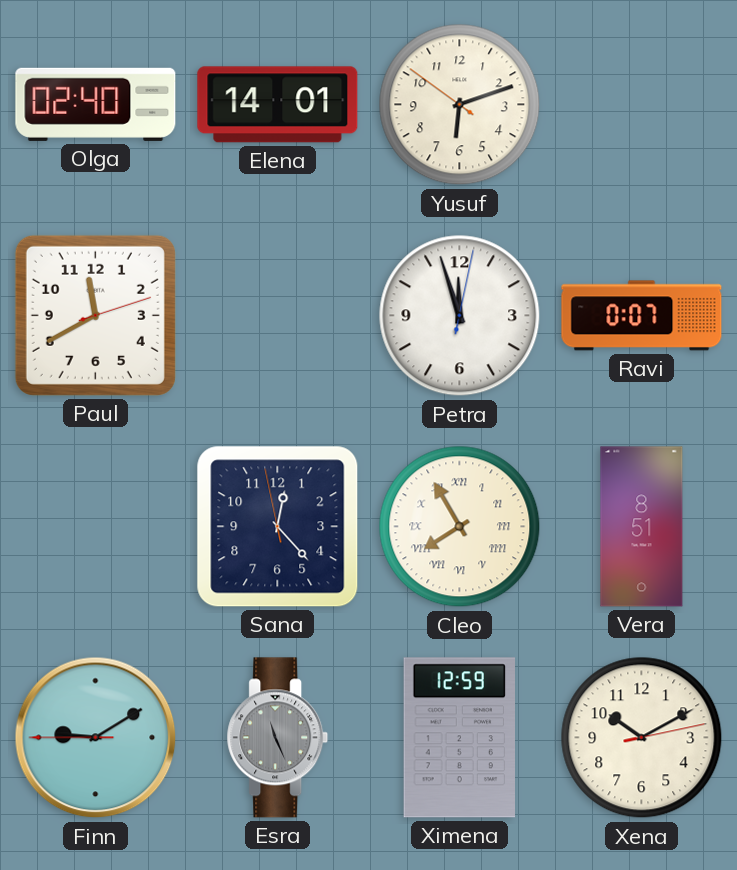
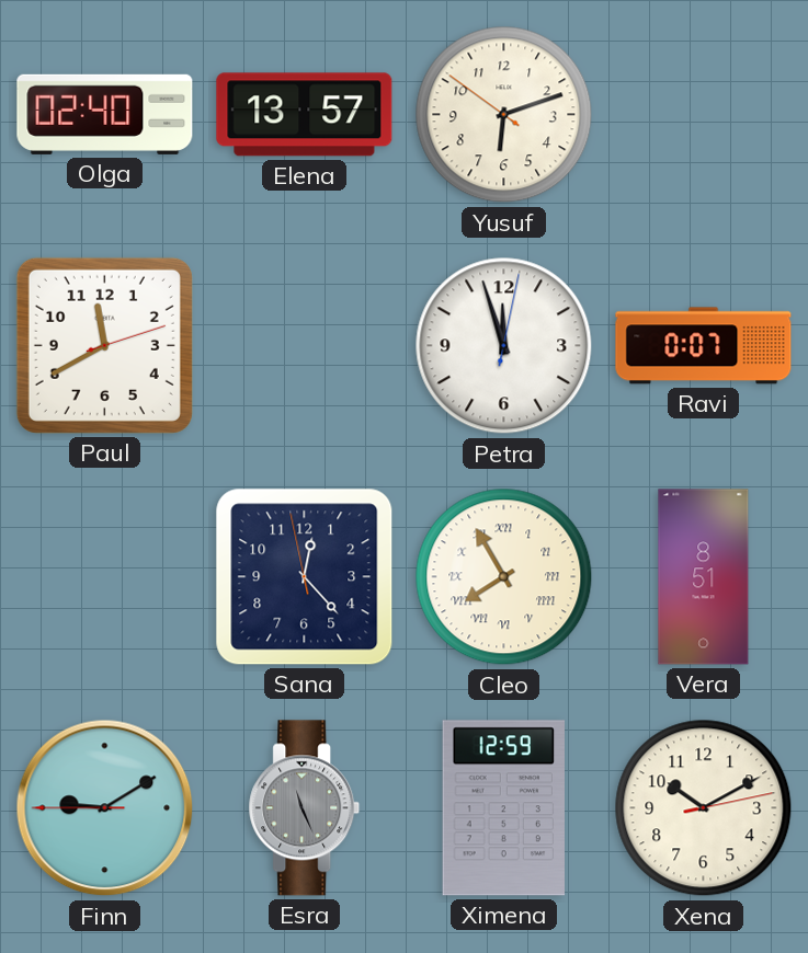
Elena: 14:01 -> 13:57 (305, 115)
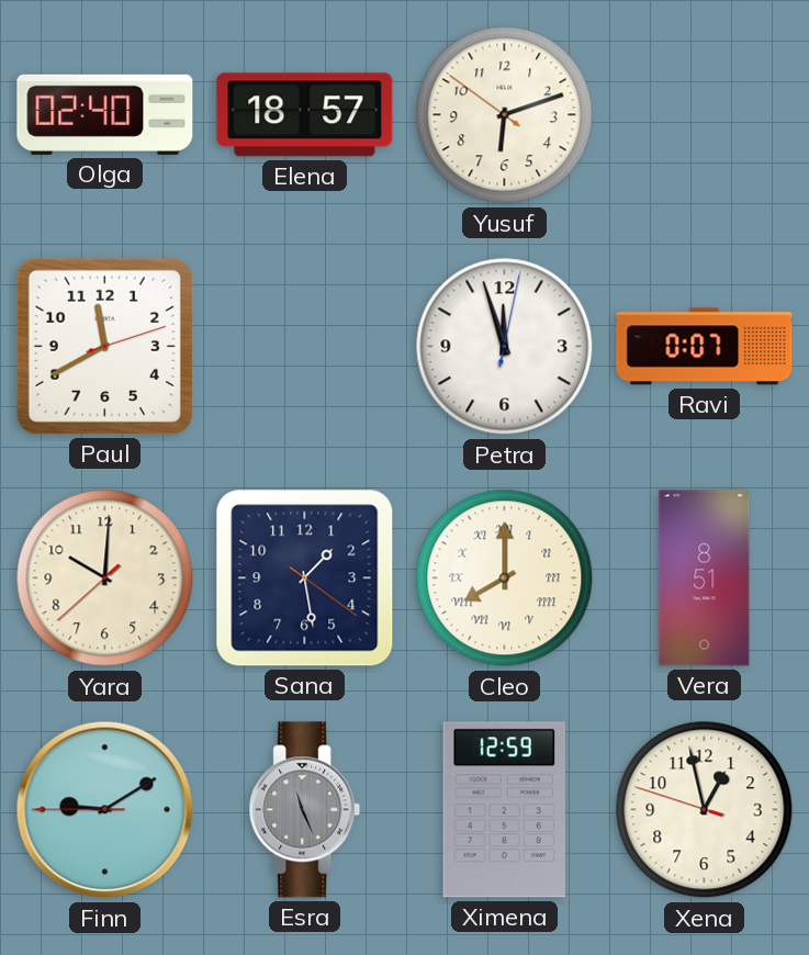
Elena: 13:57 -> 18:57 (305, 115)
Yara: none -> 10:00 (105, 578)
Sana: 12:22 -> 1:28 (305, 578)
Cleo: 7:55 -> 8:00 (505, 578)
Xena: 10:10 -> 12:57 (705, 810)
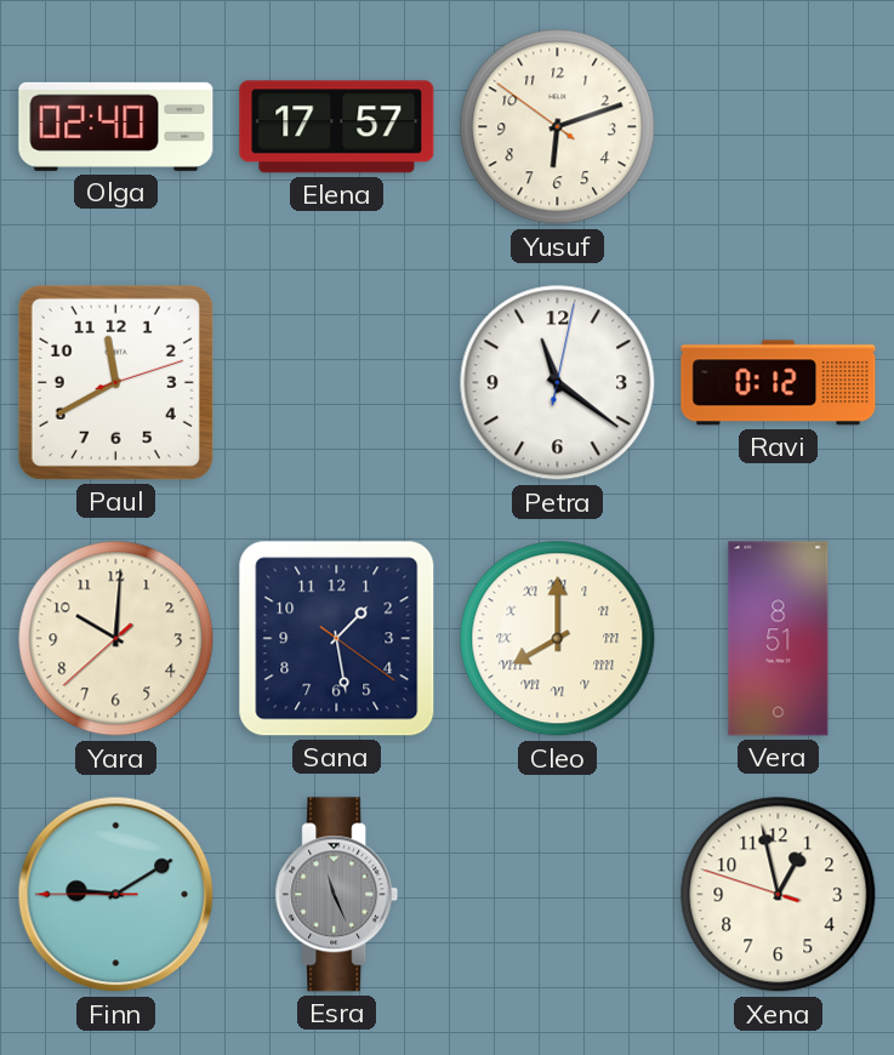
Elena: 18:57 -> 17:57 (337, 127)
Petra: 11:57 -> 11:21 (558, 383)
Ravi: 0:07 -> 0:12 (779, 383)
Ximena: 12:59 -> none (505, 810)
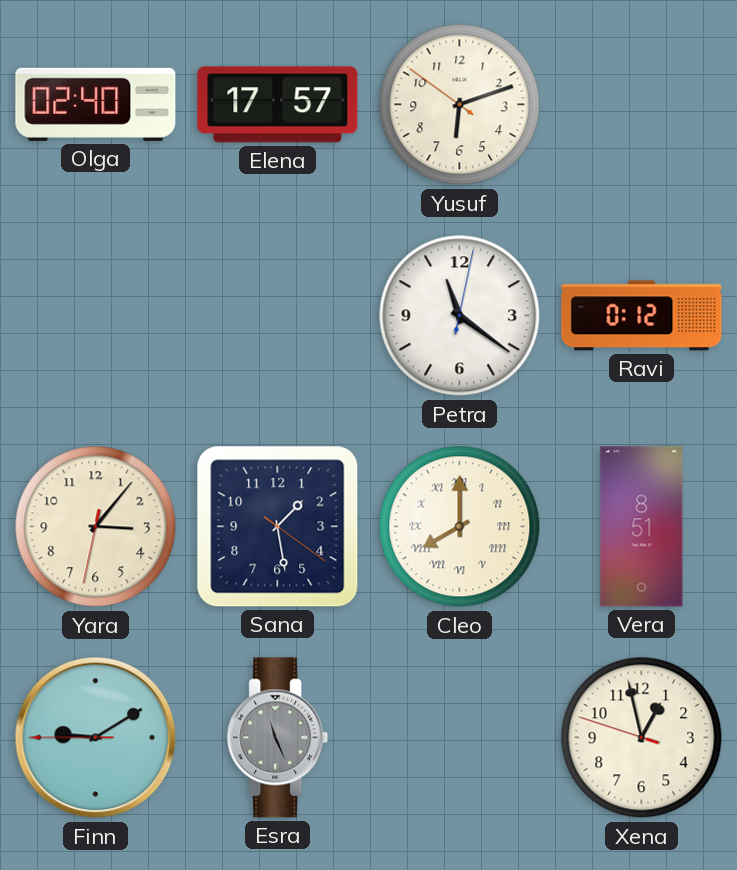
Paul: 11:40 -> none (115, 382)
Yara: 10:00 -> 3:06 (96, 527)
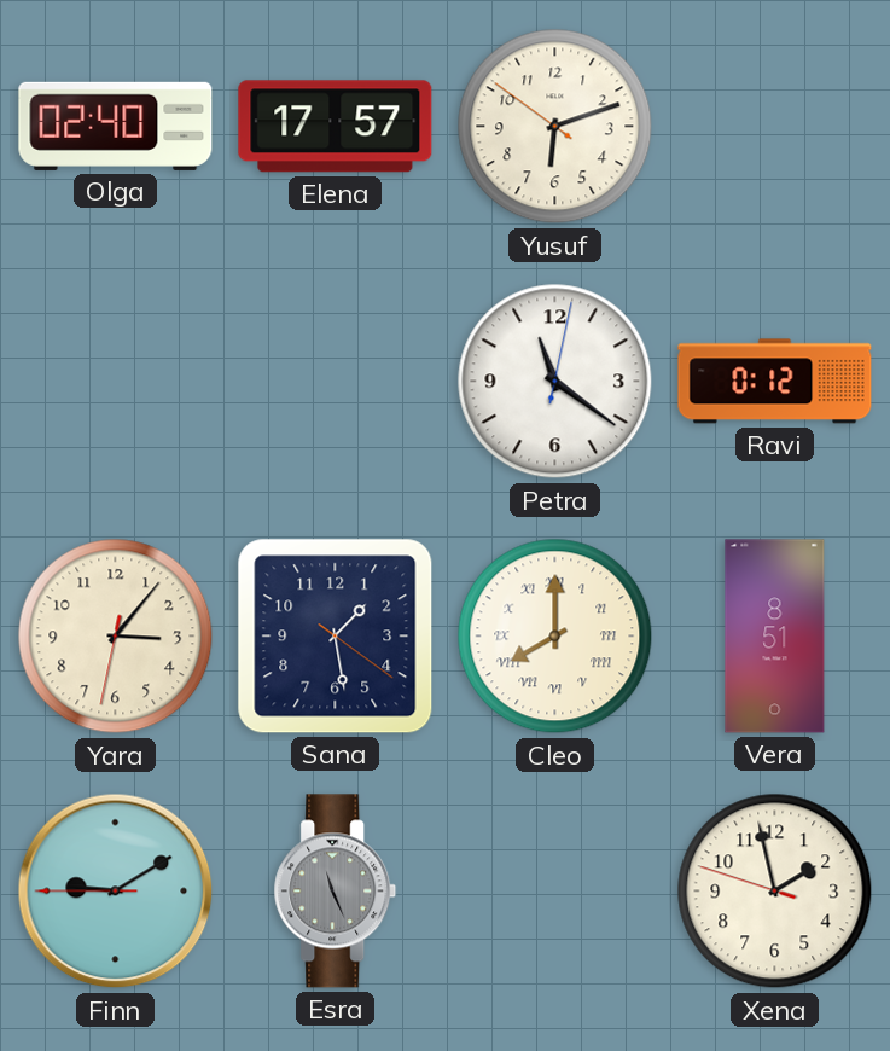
Xena: 12:57 -> 1:57 (775, 892)
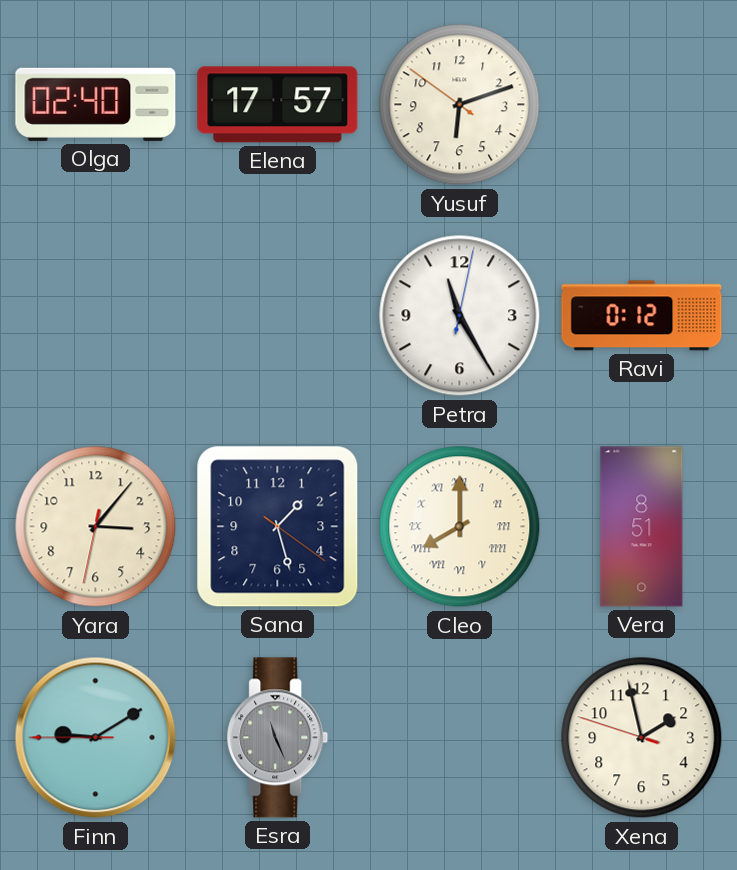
Petra: 11:21 -> 11:25 (460, 316)
Sana: 1:28 -> 1:27 (278, 527)
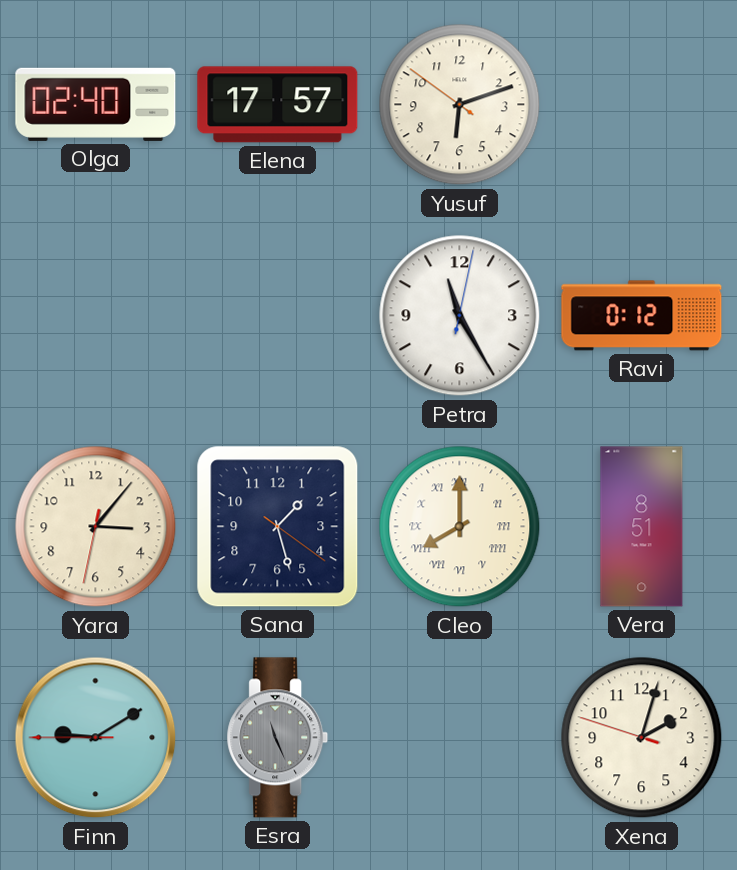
Xena: 1:57 -> 2:02 (642, 738)
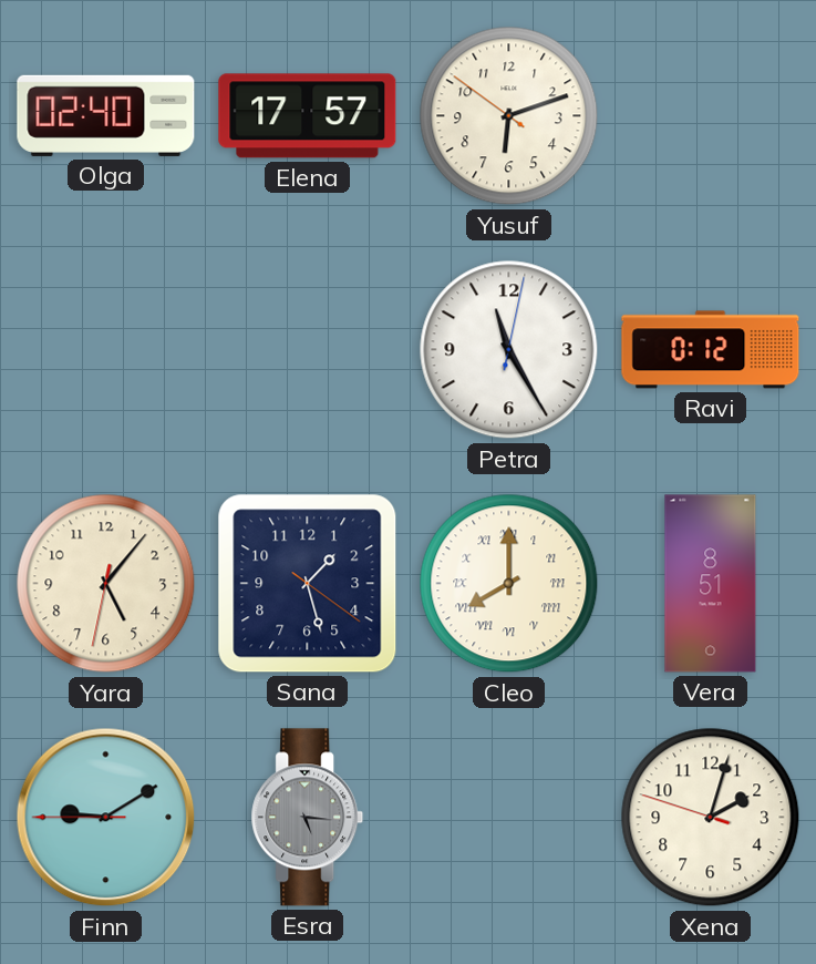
Yara: 3:06 -> 5:06 (106, 584)
Esra: 11:26 -> 5:16 (308, 818)
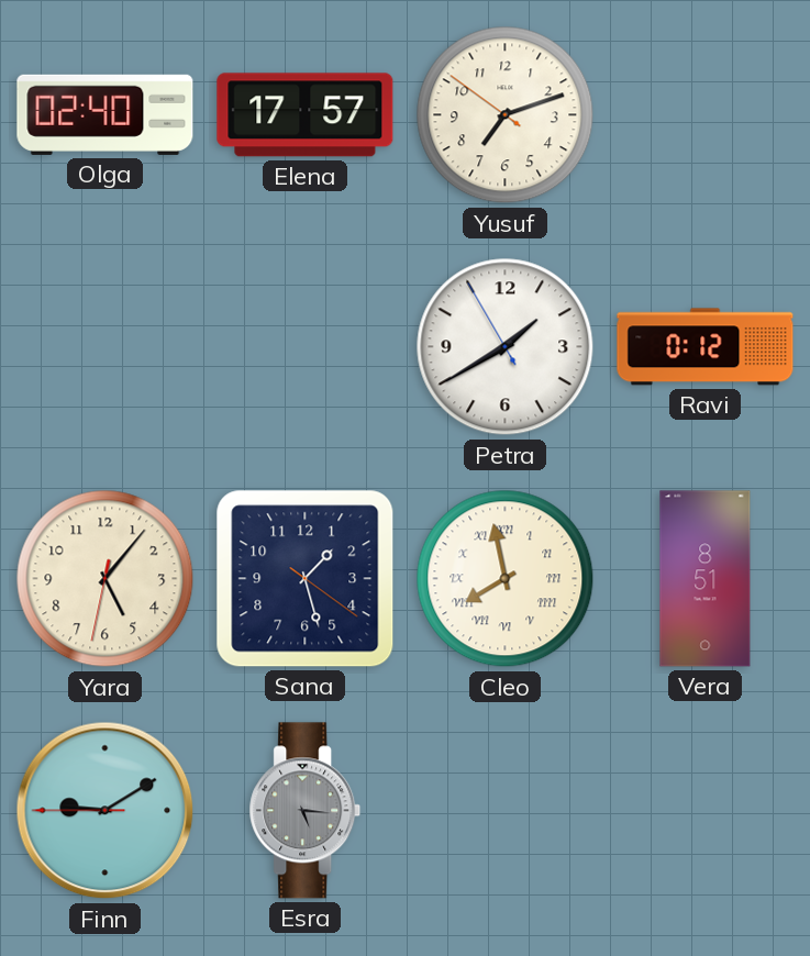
Yusuf: 6:11 -> 7:11 (506, 115)
Petra: 11:25 -> 1:39 (506, 347)
Cleo: 8:00 -> 7:58 (506, 579)
Xena: 2:02 -> none (711, 818)
